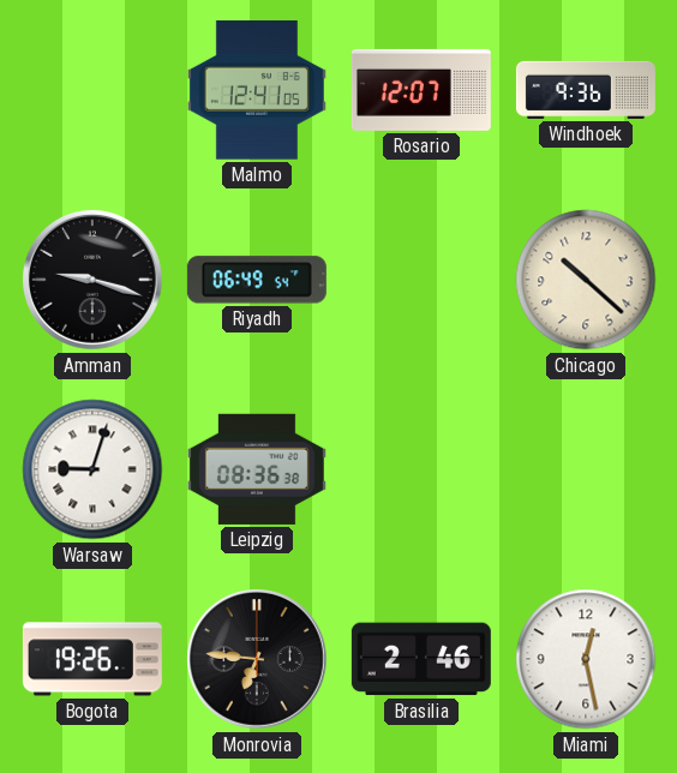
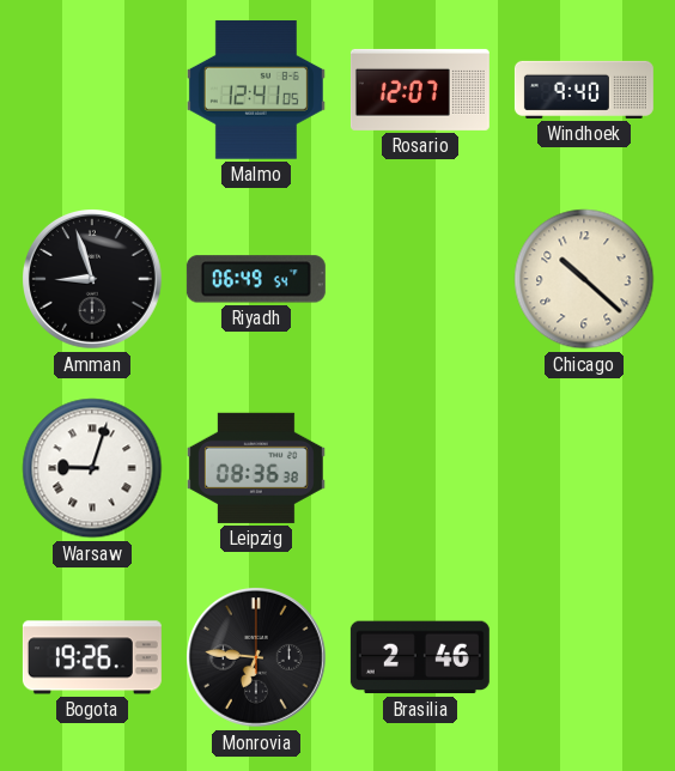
Windhoek: 9:36 -> 9:40 (584, 90)
Amman: 9:18 -> 8:57 (93, 280)
Miami: 12:28 -> none (586, 659)
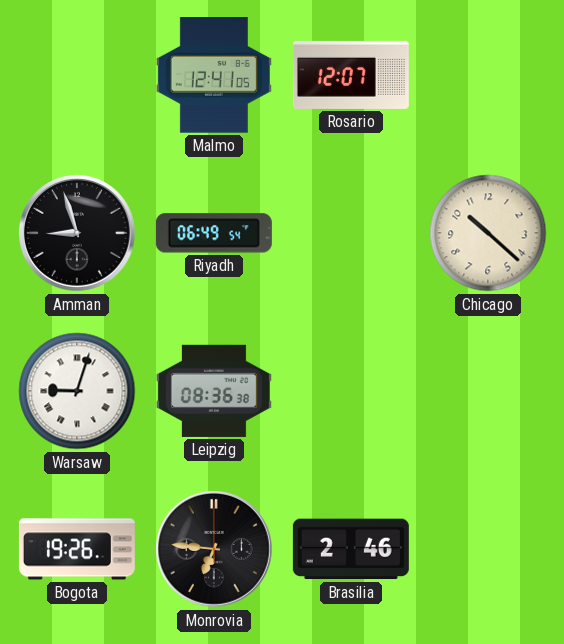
Windhoek: 9:40 -> none (584, 90)
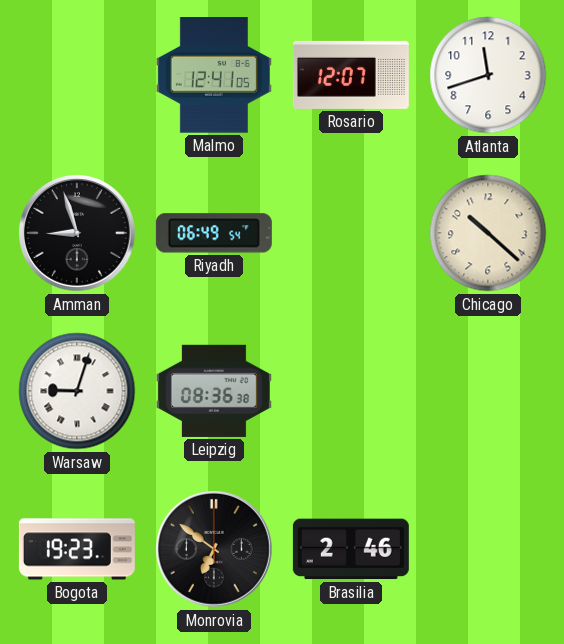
Atlanta: none -> 11:42 (488, 75)
Bogota: 19:26 -> 19:23 (77, 549)
Monrovia: 6:46 -> 6:51 (215, 550)
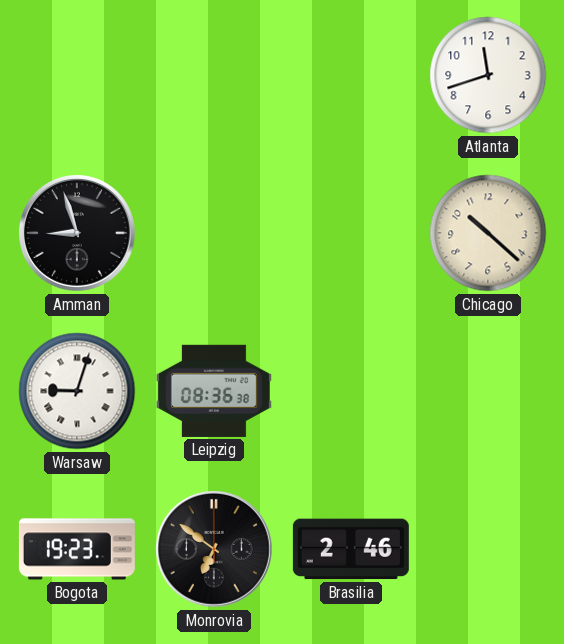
Malmo: 12:41 -> none (214, 75)
Rosario: 12:07 -> none (351, 75)
Riyadh: 06:49 -> none (214, 233)
